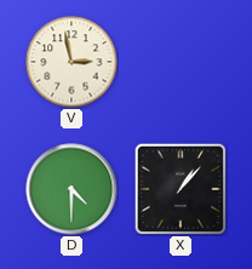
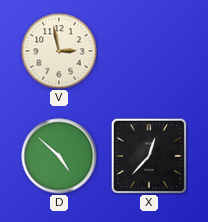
D: 4:30 -> 4:52 (59, 156)
X: 1:07 -> 12:37 (149, 156)
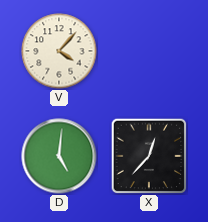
V: 2:58 -> 4:07 (59, 51)
D: 4:52 -> 5:01 (59, 156)
